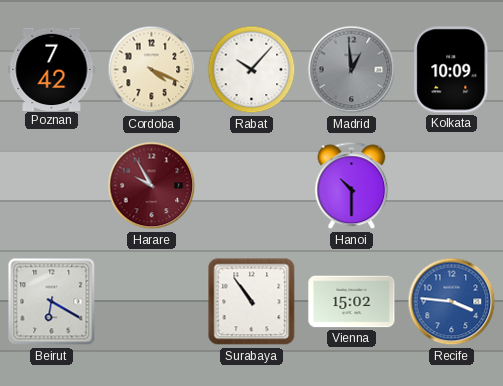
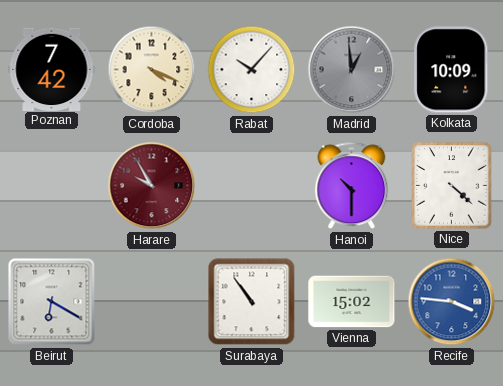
Nice: none -> 4:22 (452, 186)
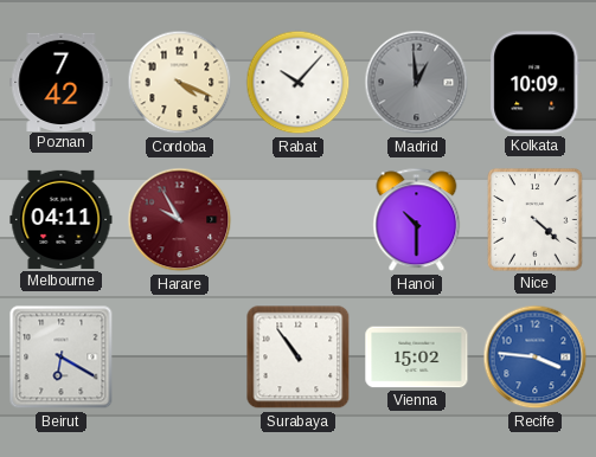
Melbourne: none -> 04:11 (62, 219)
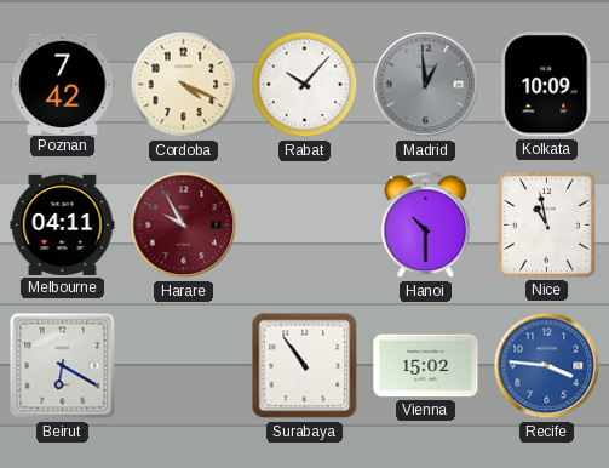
Nice: 4:22 -> 10:58 (547, 226)
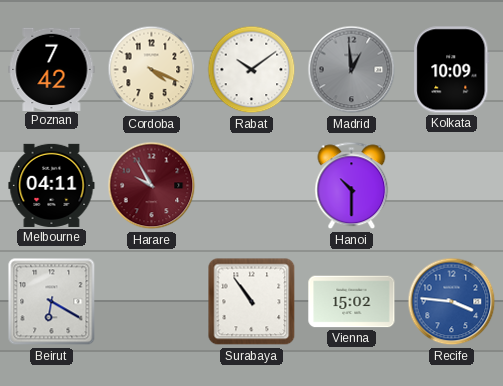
Rabat: 10:07 -> 10:09 (252, 70)
Nice: 10:58 -> none (547, 226)
